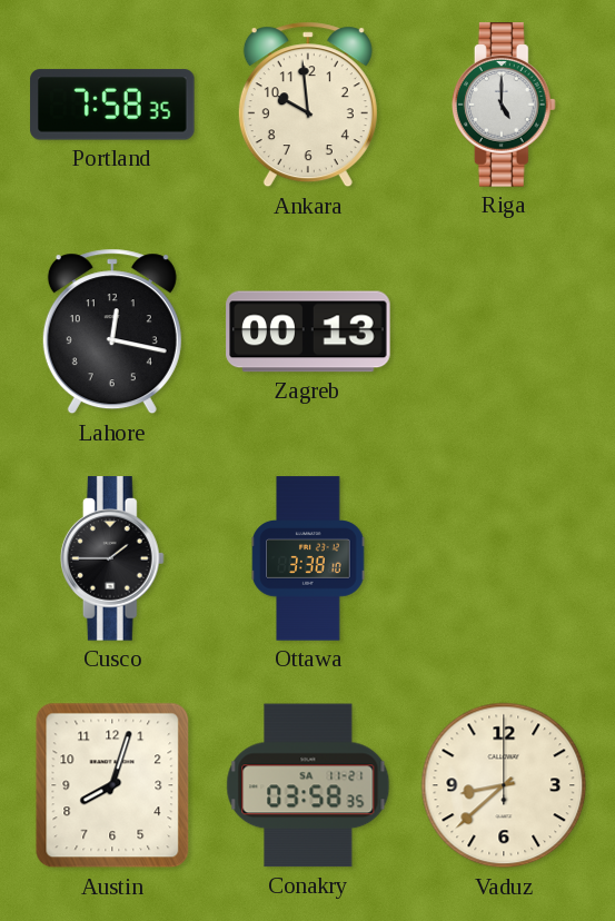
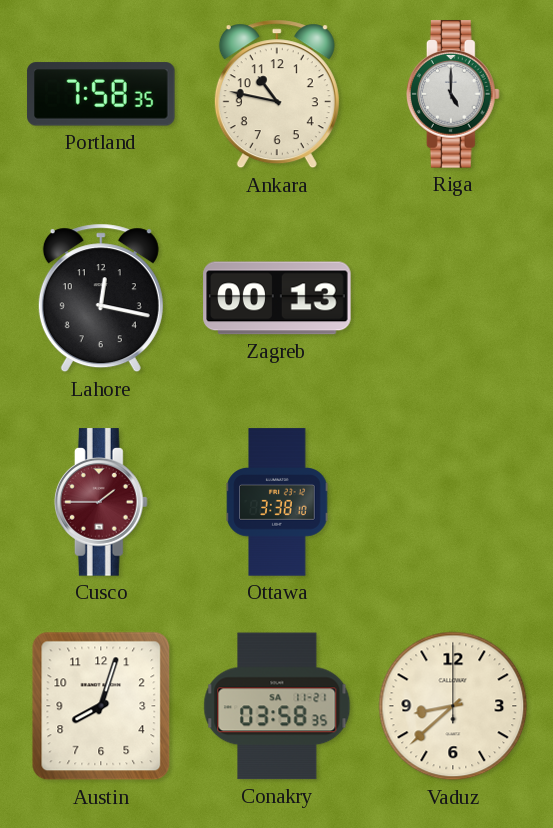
Ankara: 9:59 -> 10:47 (277, 94)
Cusco dial: black -> burgundy (101, 502)
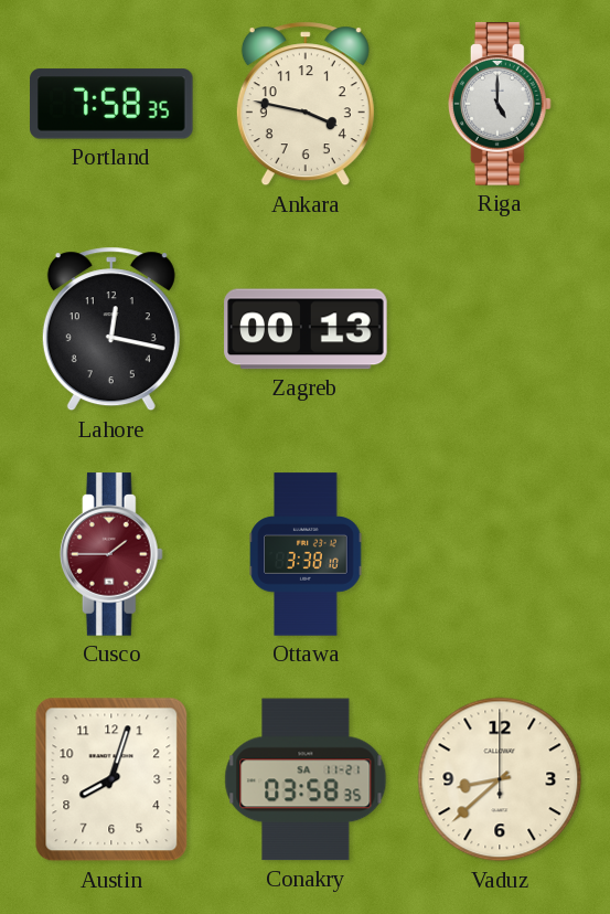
Ankara: 10:47 -> 3:47 (306, 104)
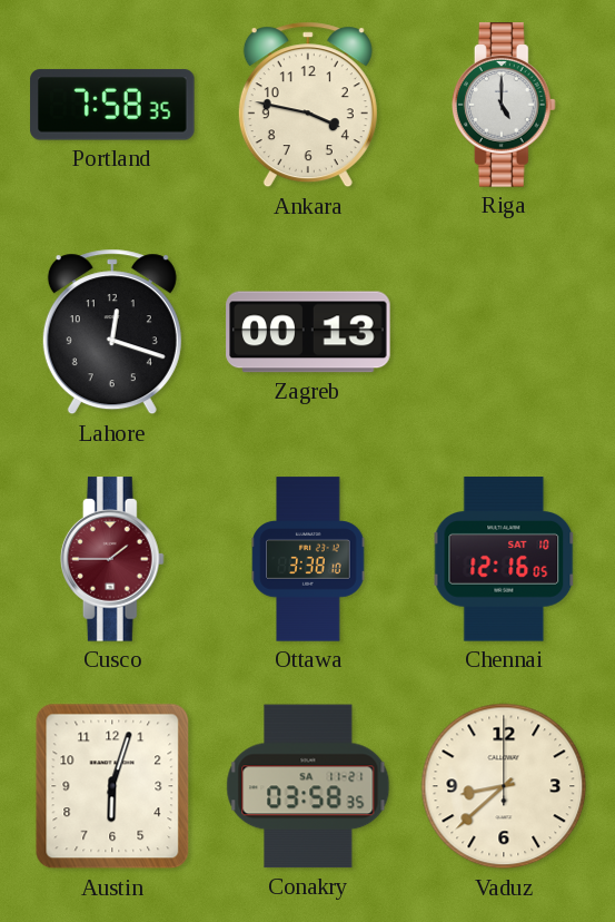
Lahore: 12:17 -> 12:18 (112, 332)
Chennai: none -> 12:16 (504, 559)
Austin: 8:03 -> 6:03 (112, 786)
